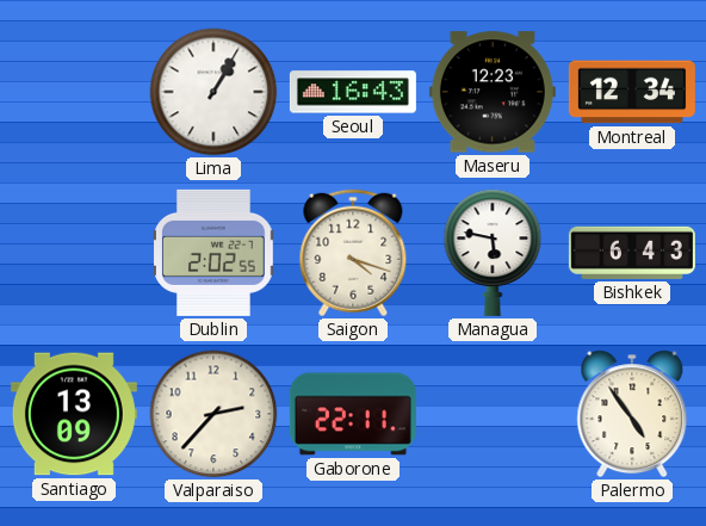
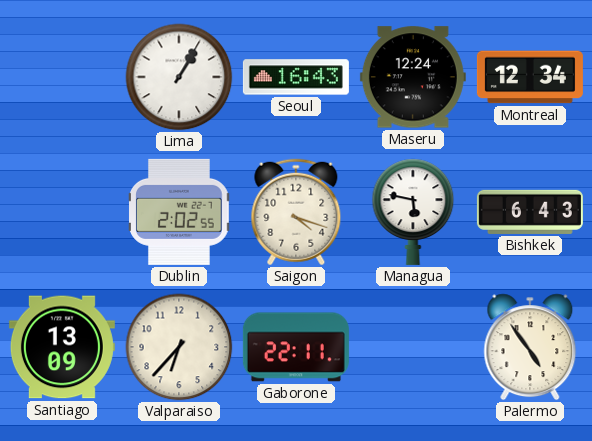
Maseru: 12:23 -> 12:24 (413, 77)
Valparaiso: 2:37 -> 6:37 (179, 347)
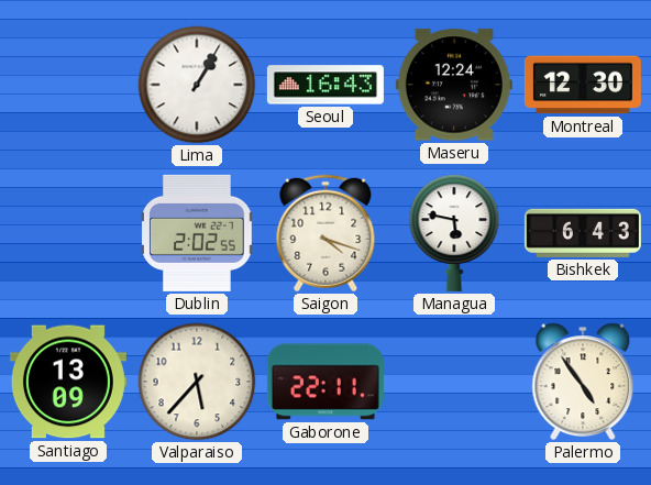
Montreal: 12:34 -> 12:30 (583, 85)
Valparaiso: 6:37 -> 5:37 (197, 382)
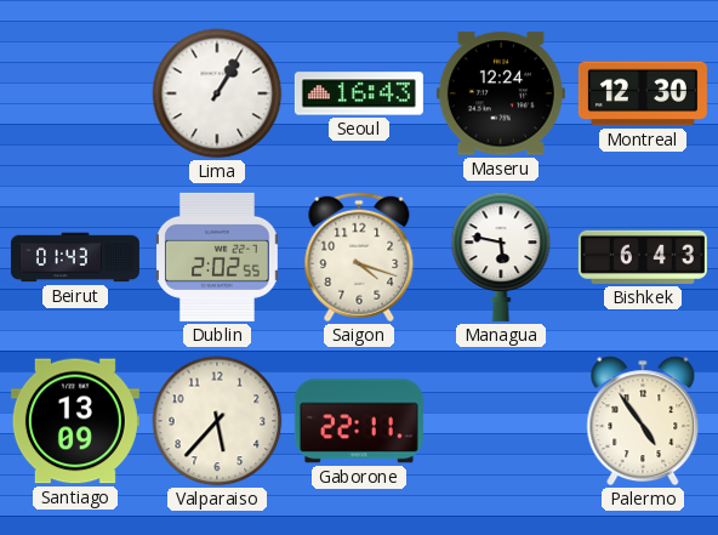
Beirut: none -> 01:43 (75, 257)
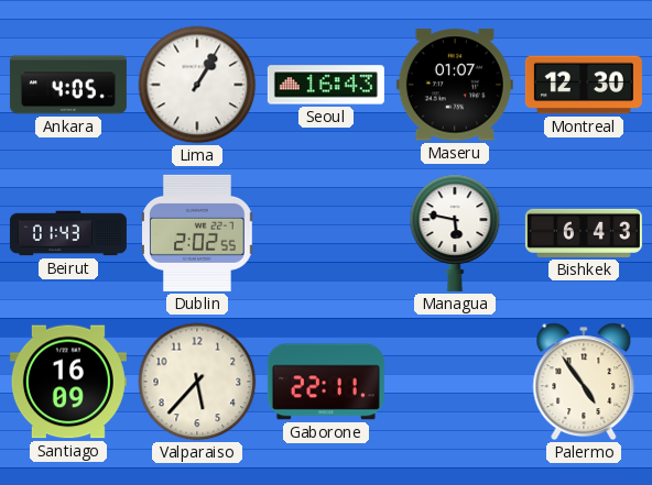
Ankara: none -> 4:05 (68, 85)
Maseru: 12:24 -> 01:07 (455, 85)
Saigon: 4:18 -> none (359, 257)
Santiago: 13:09 -> 16:09 (68, 382)
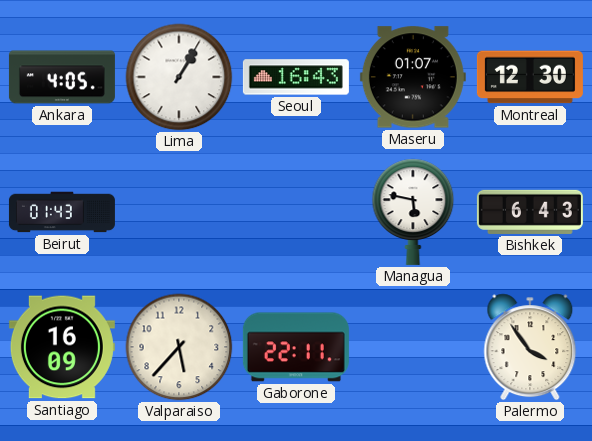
Dublin: 2:02 -> none (198, 233)
Palermo: 4:54 -> 3:54 (530, 347)
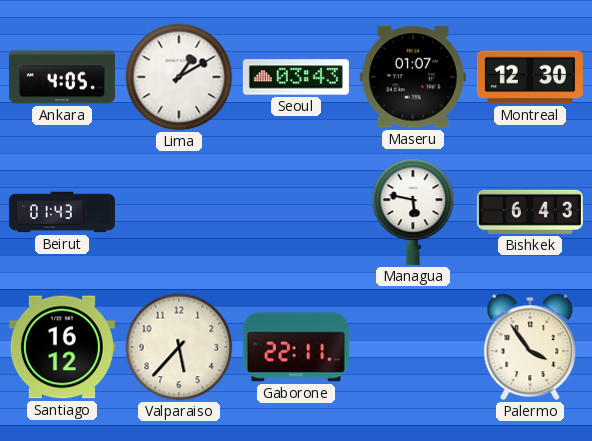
Lima: 1:05 -> 1:10 (179, 77)
Seoul: 16:43 -> 03:43 (296, 77)
Santiago: 16:09 -> 16:12 (62, 347)
